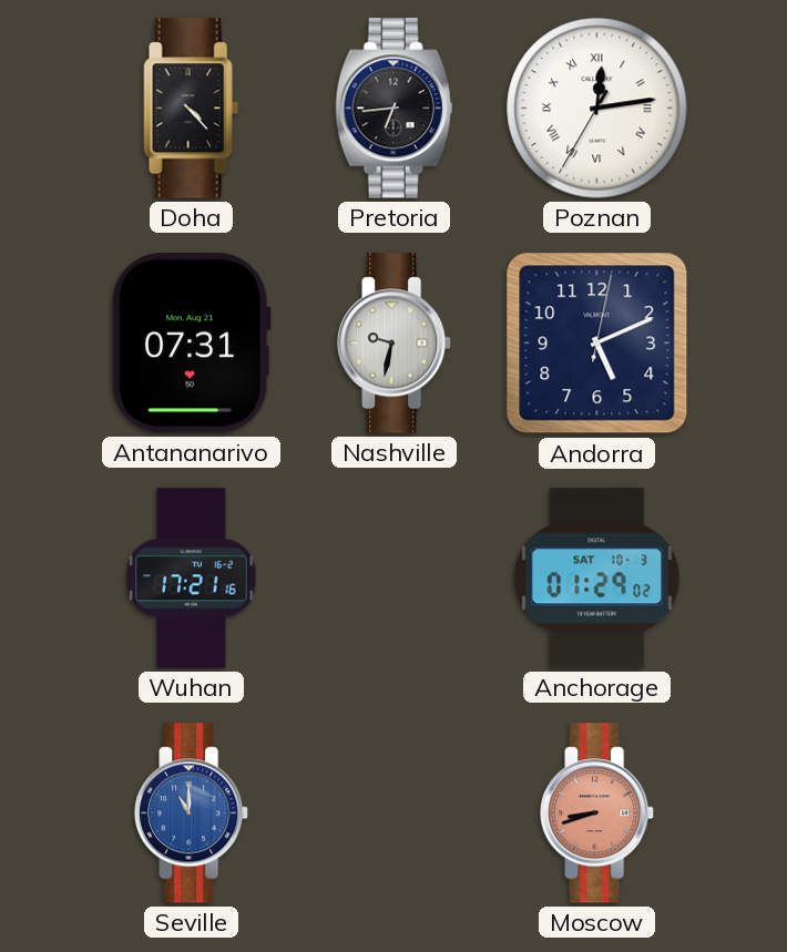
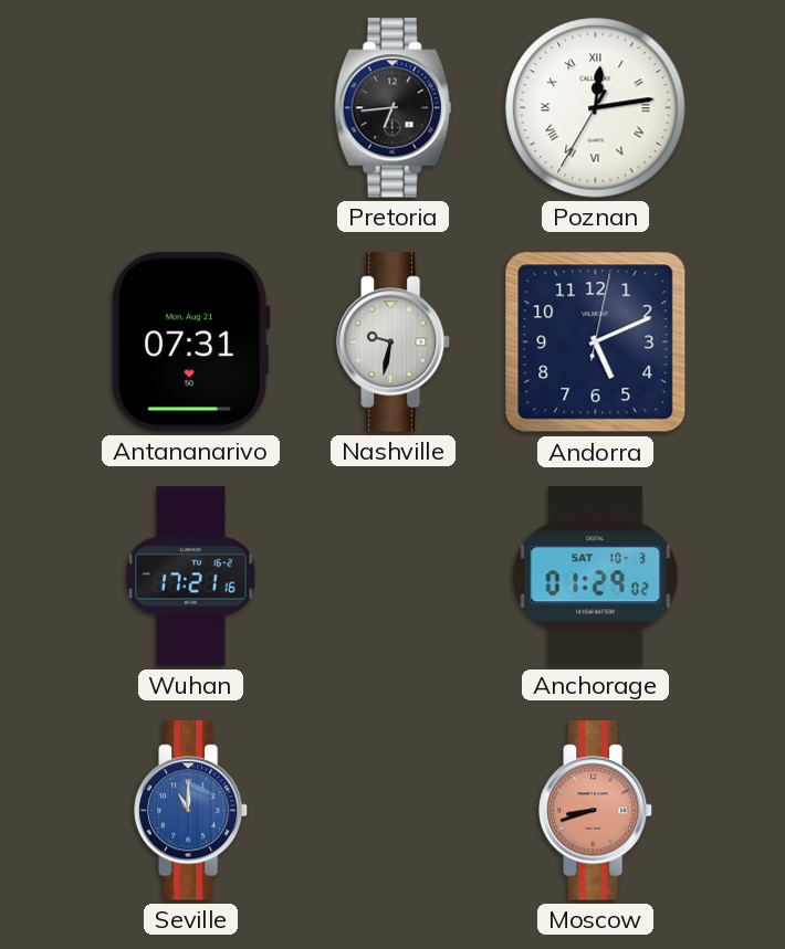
Doha: 4:23 -> none (192, 109)
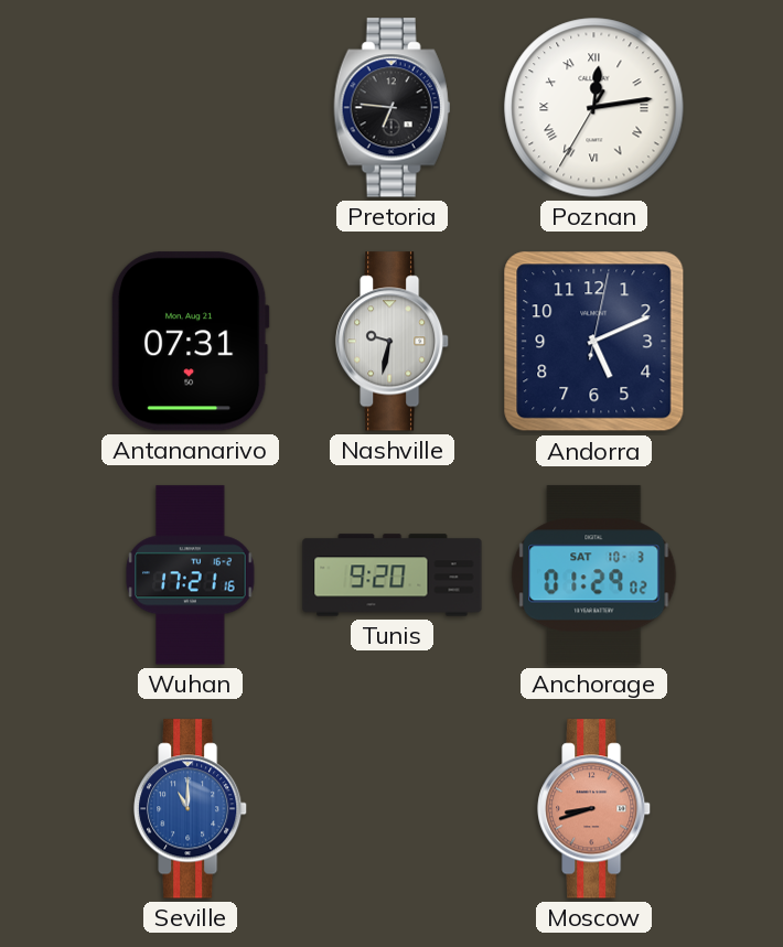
Pretoria: 6:44 -> 6:46 (393, 108)
Tunis: none -> 9:20 (393, 575)
